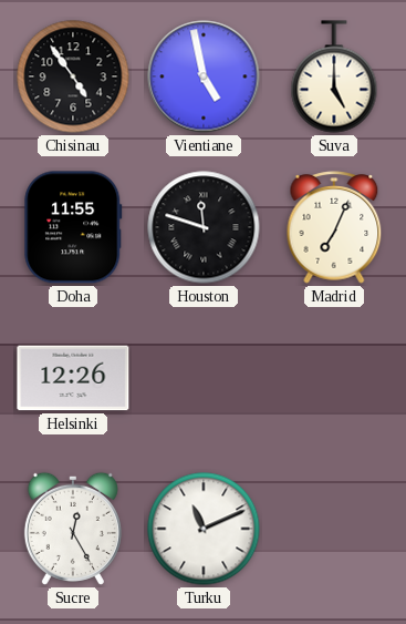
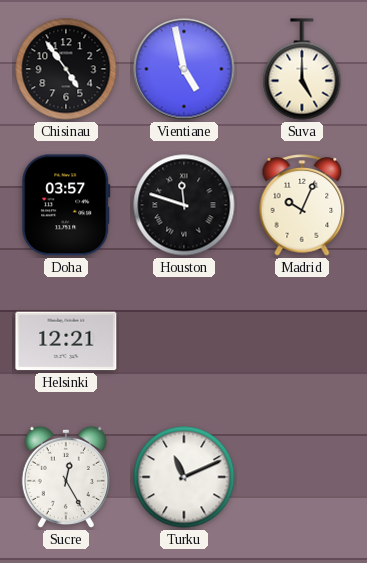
Doha: 11:55 -> 03:57 (66, 205)
Madrid: 7:04 -> 10:04 (302, 205)
Helsinki: 12:26 -> 12:21 (66, 341)
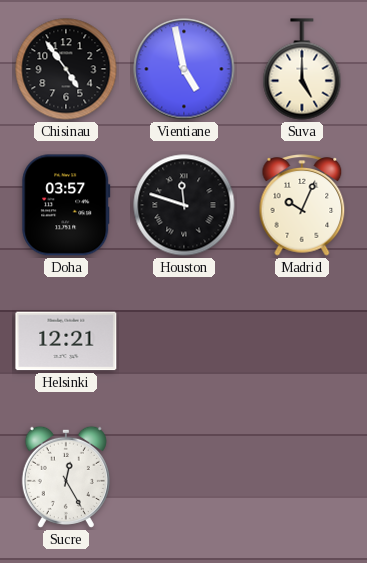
Turku: 11:11 -> none (184, 477)
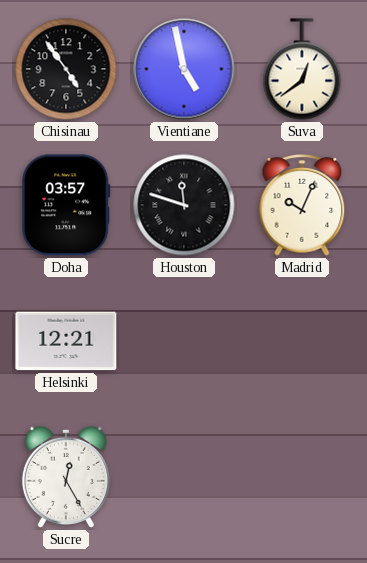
Suva: 5:00 -> 12:39 (302, 69)
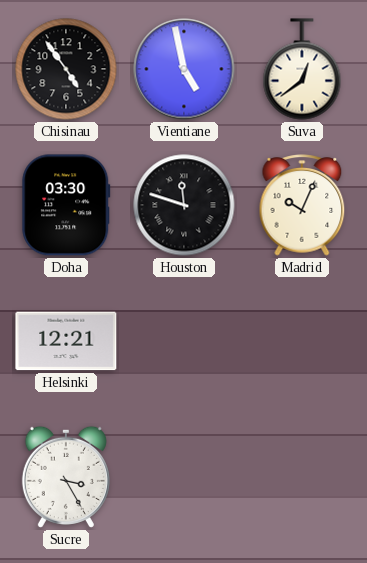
Doha: 03:57 -> 03:30 (66, 205)
Sucre: 12:25 -> 3:25 (66, 477)
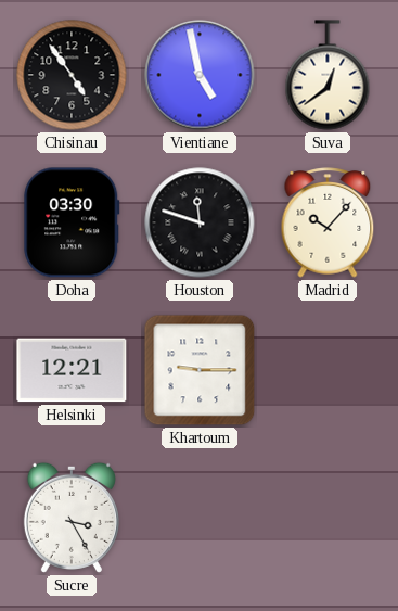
Madrid: 10:04 -> 10:07 (328, 222)
Khartoum: none -> 9:15 (200, 370)
